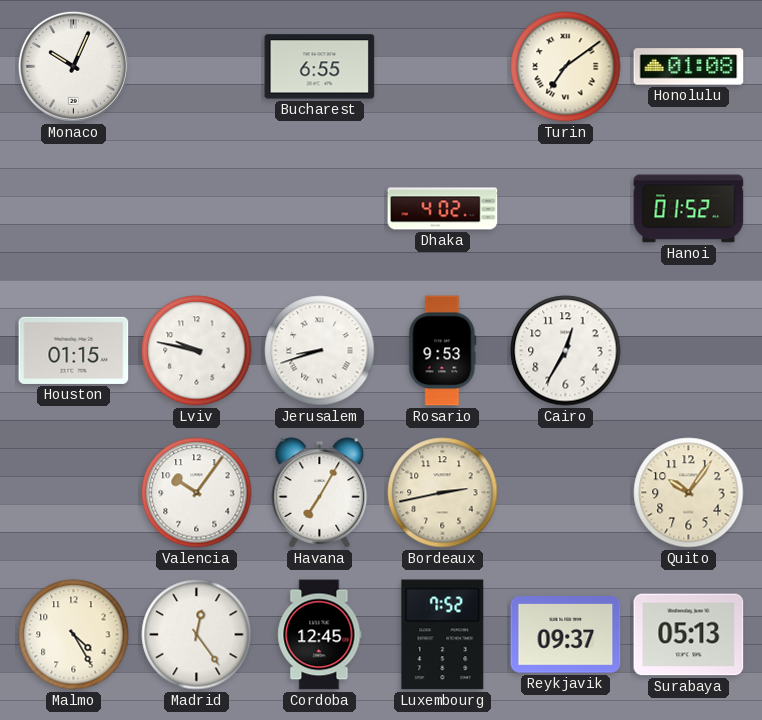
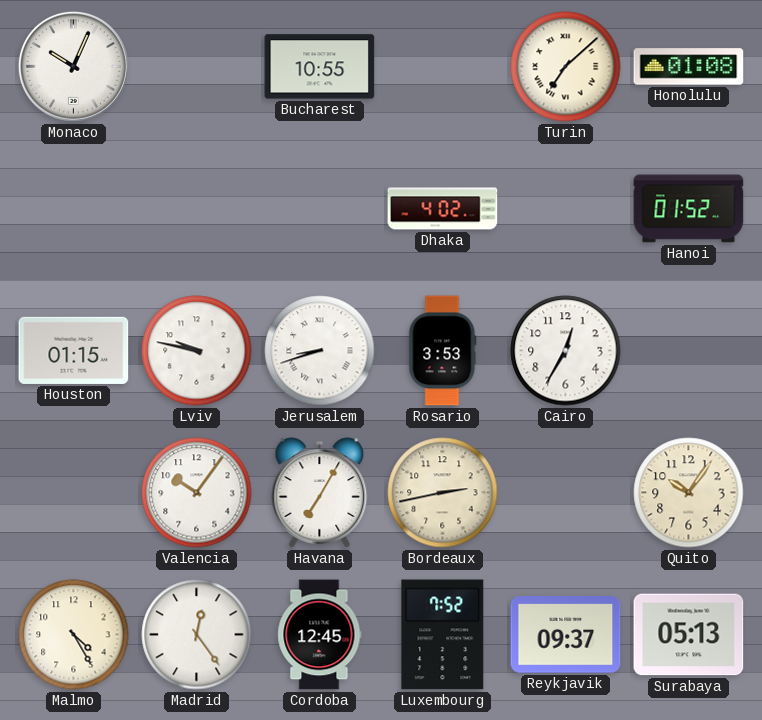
Bucharest: 6:55 -> 10:55 (320, 67)
Turin: 7:09 -> 7:08 (566, 67)
Rosario: 9:53 -> 3:53 (443, 351)
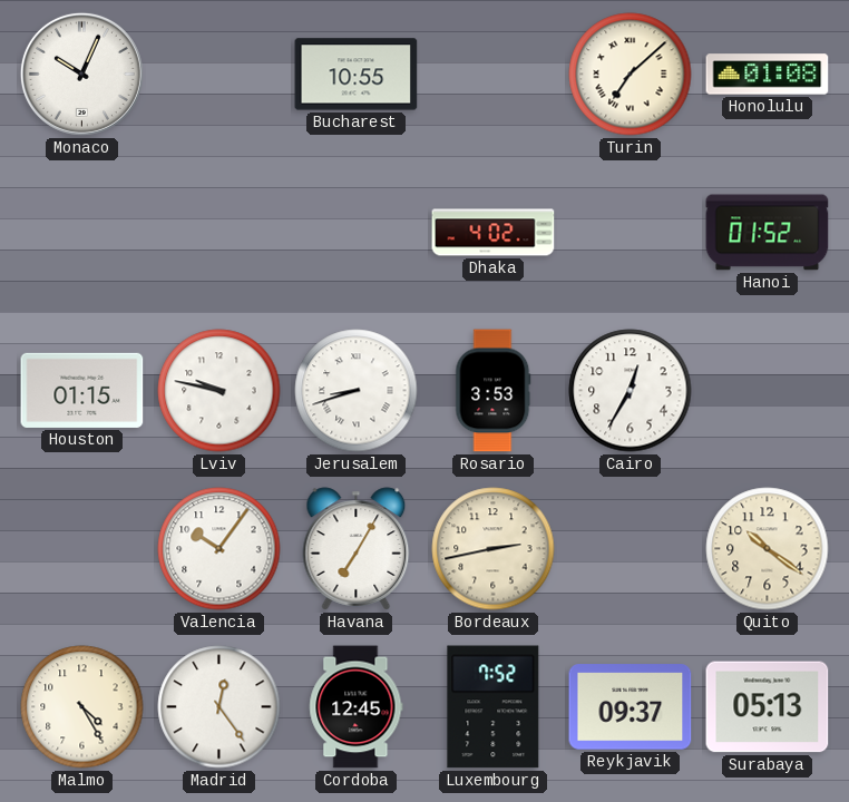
Quito: 10:06 -> 10:21 (768, 549)
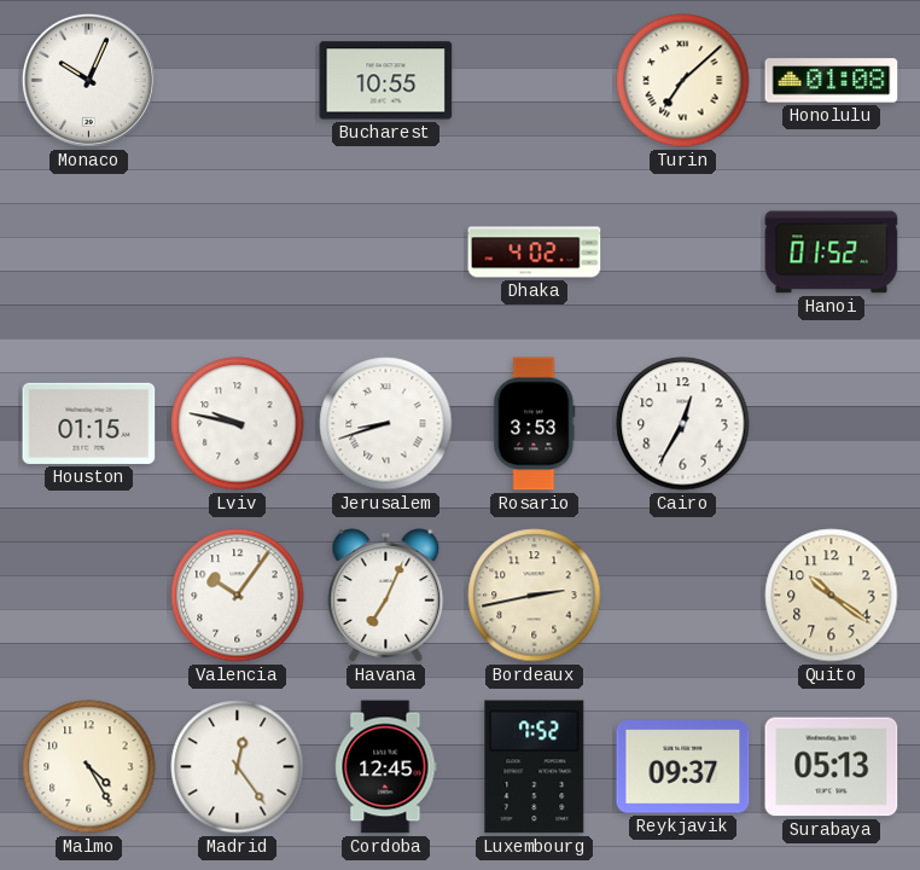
Havana: 7:05 -> 7:04 (386, 596)
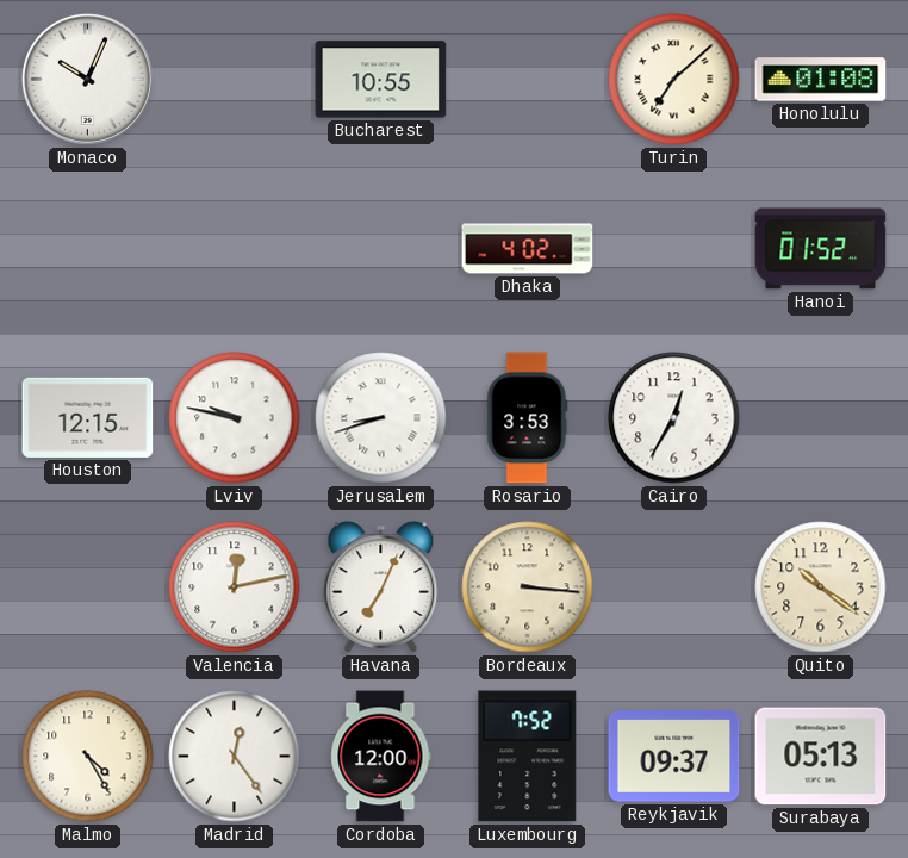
Houston: 01:15 -> 12:15 (88, 417)
Valencia: 10:06 -> 12:13 (235, 587)
Bordeaux: 2:43 -> 3:16 (528, 587)
Cordoba: 12:45 -> 12:00 (381, 757)
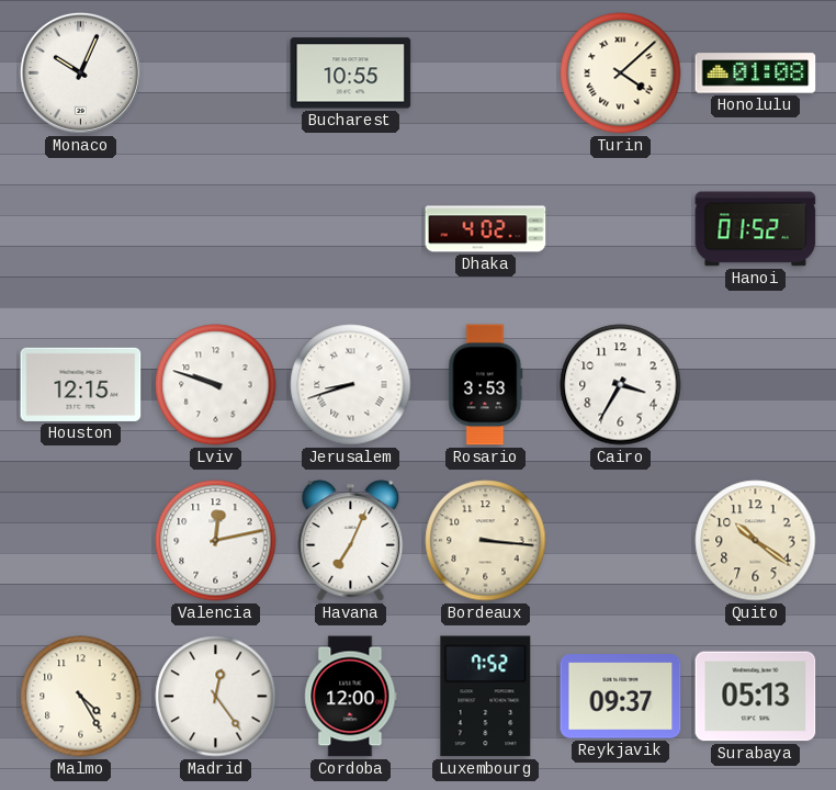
Turin: 7:08 -> 4:08 (621, 74)
Lviv: 9:47 -> 9:48 (216, 385)
Cairo: 12:35 -> 3:35 (621, 385)
